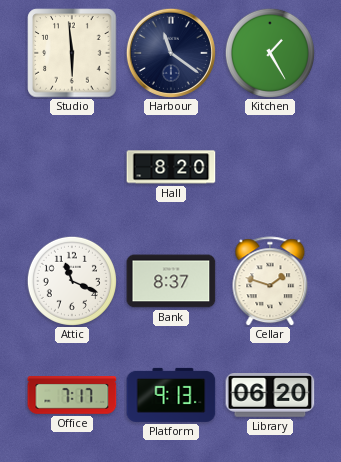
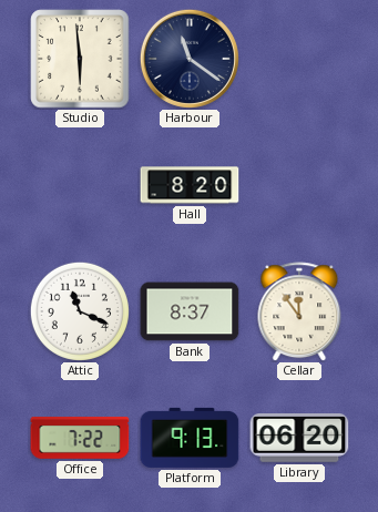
Kitchen: 1:25 -> none (270, 53)
Cellar: 1:48 -> 11:54 (299, 311)
Office: 7:17 -> 7:22 (80, 439)
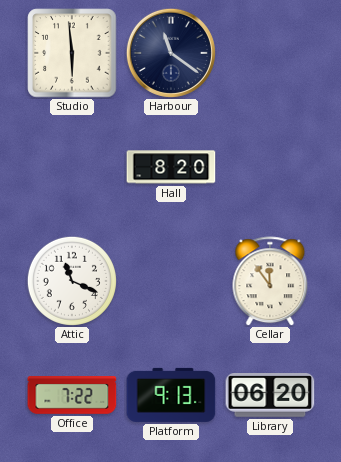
Bank: 8:37 -> none (190, 311)
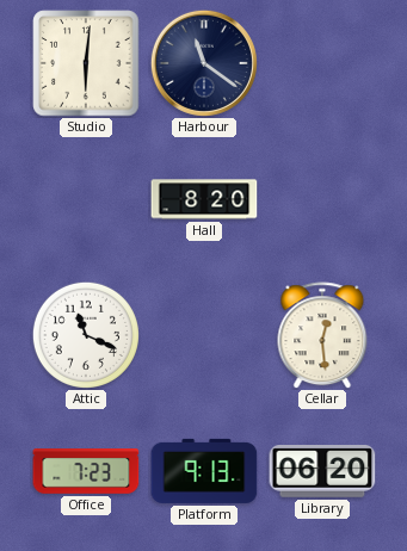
Studio: 5:59 -> 6:01 (86, 63)
Cellar: 11:54 -> 12:29 (322, 335)
Office: 7:22 -> 7:23 (86, 472)
